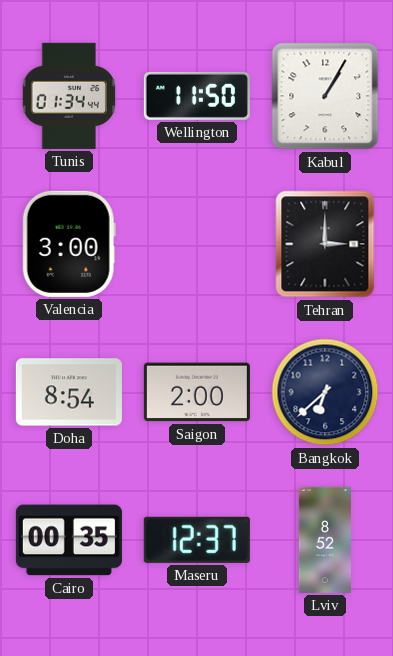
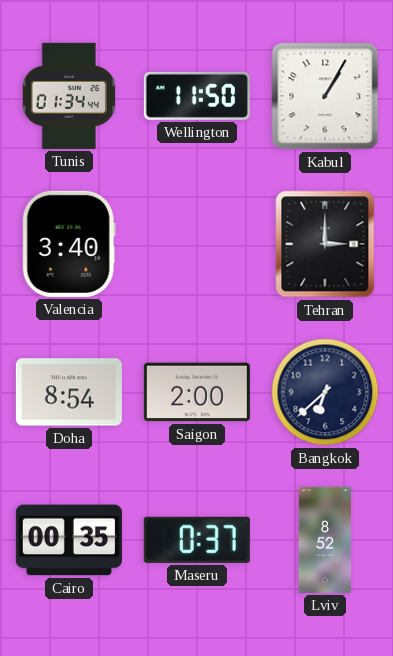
Valencia: 3:00 -> 3:40 (69, 244)
Maseru: 12:37 -> 0:37 (197, 540)
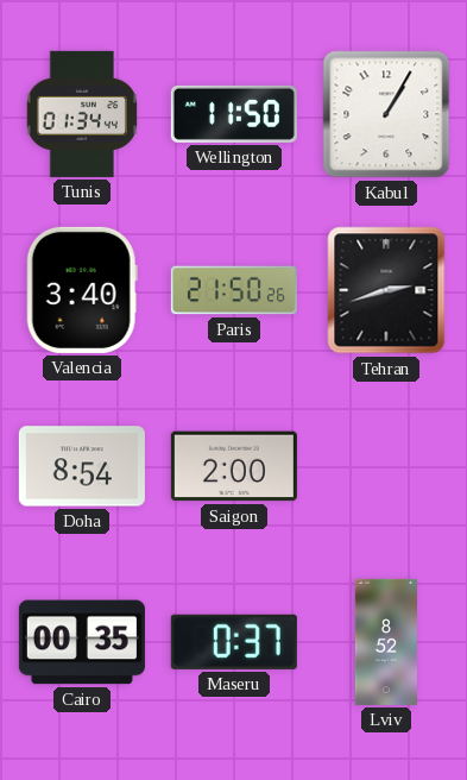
Paris: none -> 21:50 (234, 290)
Tehran: 3:00 -> 2:42 (386, 290)
Bangkok: 6:38 -> none (325, 392)
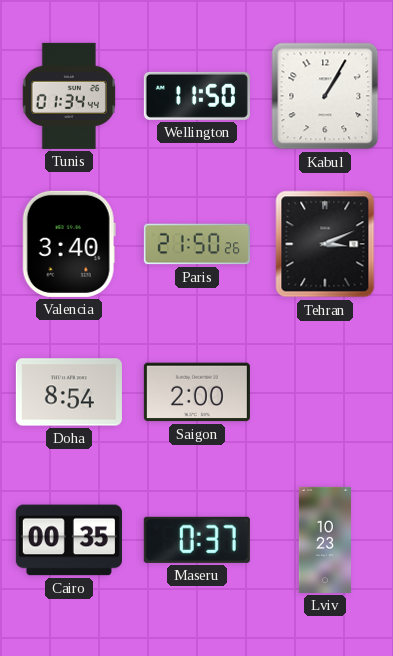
Tehran: 2:42 -> 3:11 (325, 244)
Lviv: 8:52 -> 10:23 (325, 540)
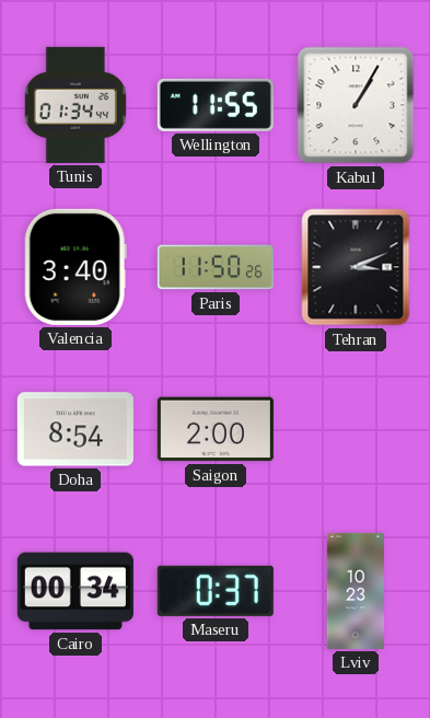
Wellington: 11:50 -> 11:55 (216, 105)
Paris: 21:50 -> 11:50 (216, 267)
Cairo: 00:35 -> 00:34 (75, 591)
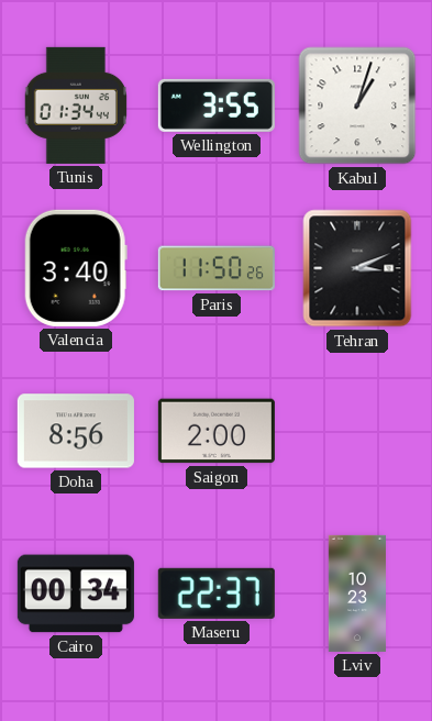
Wellington: 11:55 -> 3:55 (217, 106)
Kabul: 1:05 -> 1:03 (357, 106)
Doha: 8:54 -> 8:56 (76, 431)
Maseru: 0:37 -> 22:37 (217, 594)
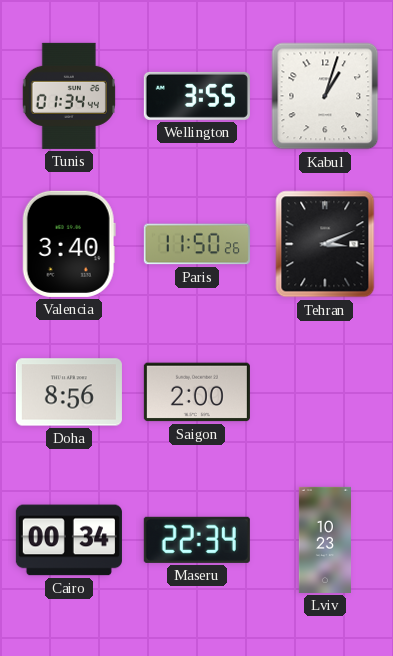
Maseru: 22:37 -> 22:34 (197, 540)
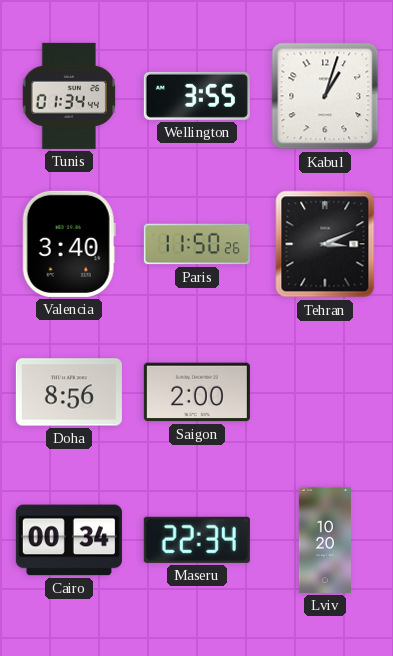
Lviv: 10:23 -> 10:20 (325, 540)
